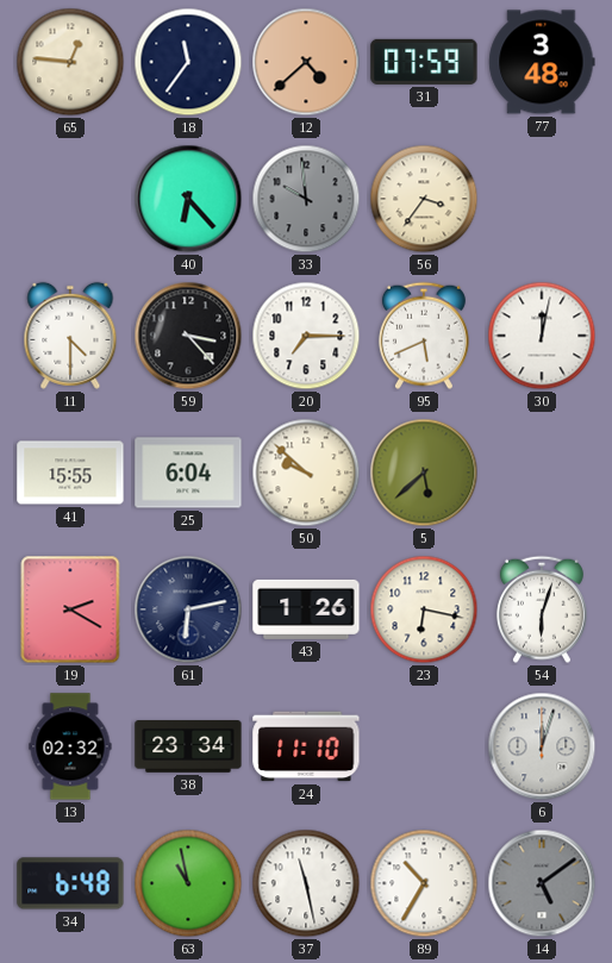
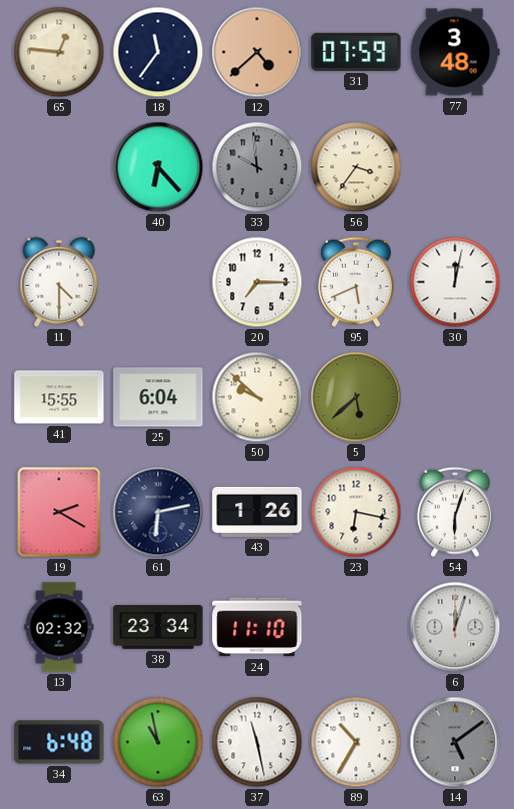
59: 3:23 -> none (188, 336)
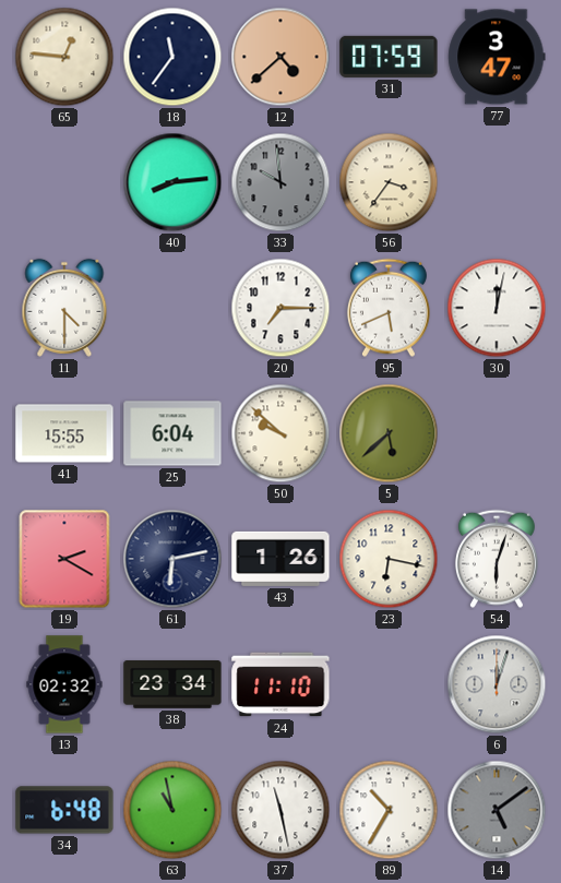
77: 3:48 -> 3:47 (497, 57)
40: 6:23 -> 8:14 (172, 182)
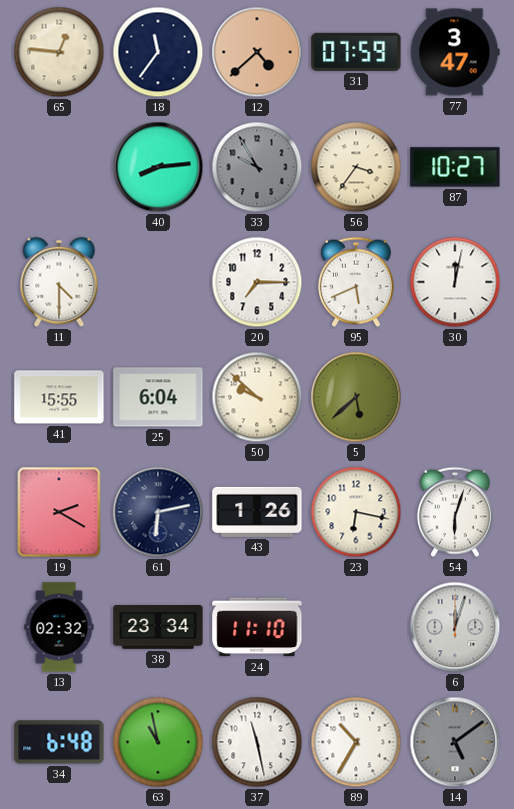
33: 9:59 -> 9:55 (257, 167)
87: none -> 10:27 (455, 167)
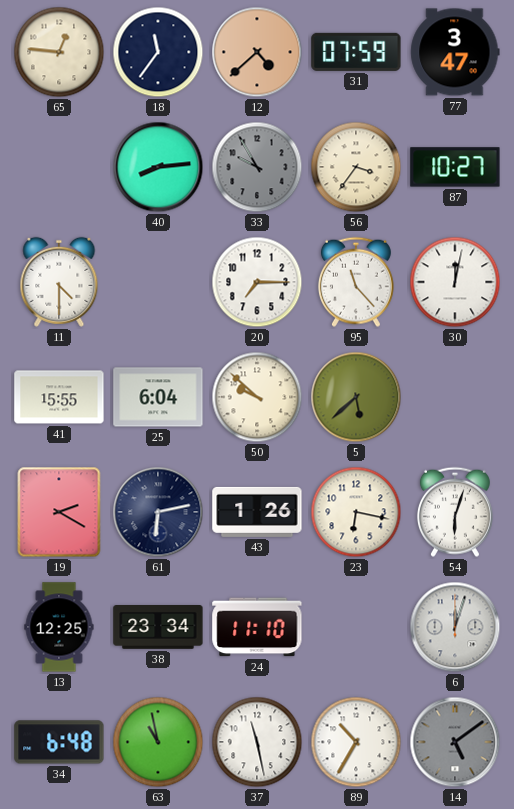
95: 5:41 -> 11:23 (356, 282)
13: 02:32 -> 12:25 (59, 627)
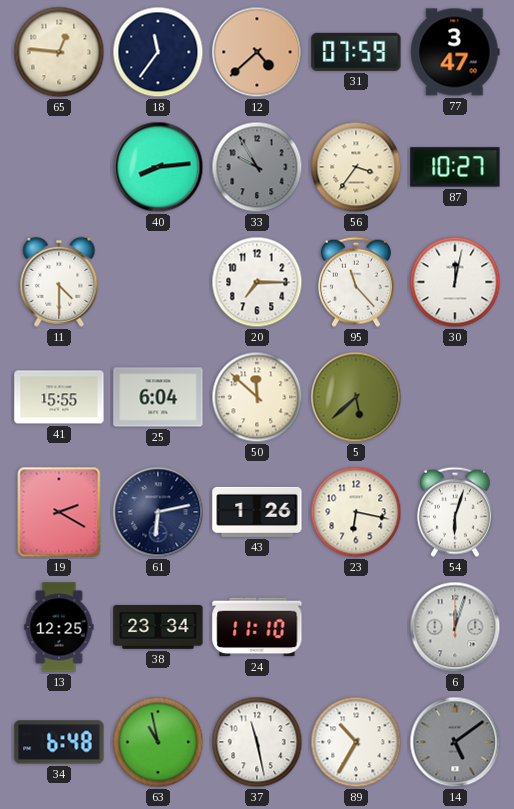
50: 9:52 -> 11:52 (257, 397)
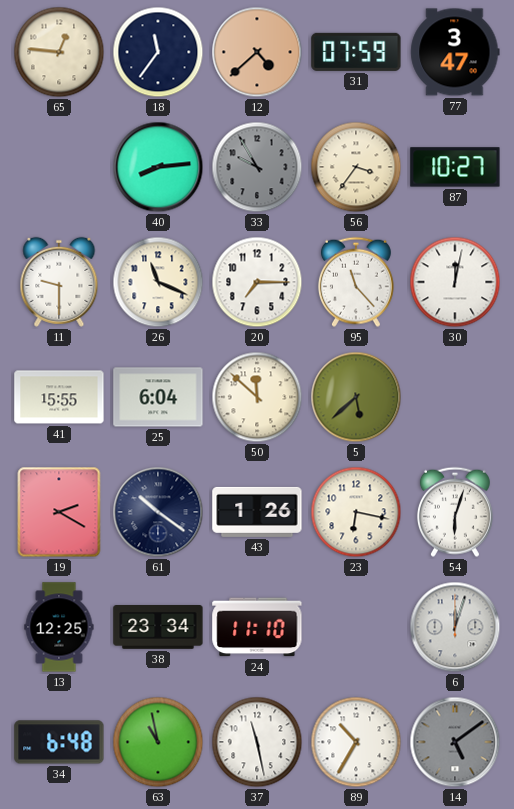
11: 4:30 -> 9:30 (59, 282)
26: none -> 11:19 (158, 282)
61: 6:13 -> 10:21 (158, 512)
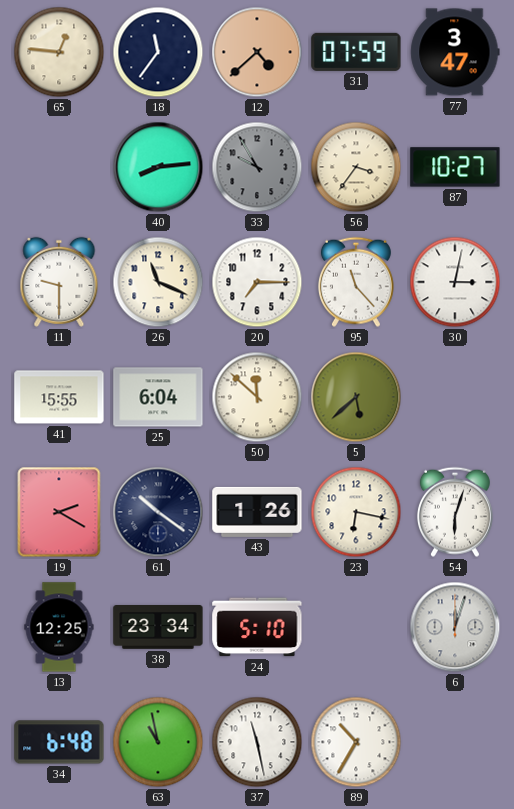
30: 12:02 -> 3:02 (455, 282)
24: 11:10 -> 5:10 (257, 627)
14: 5:09 -> none (455, 742)
